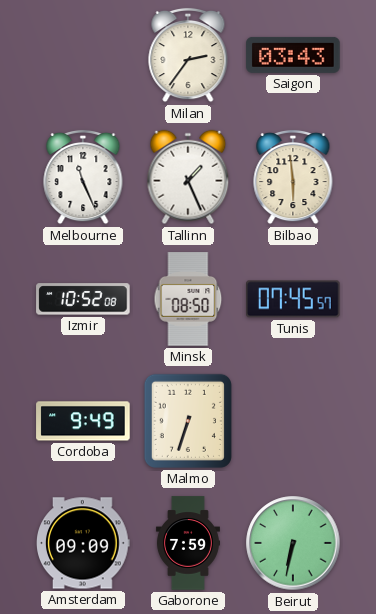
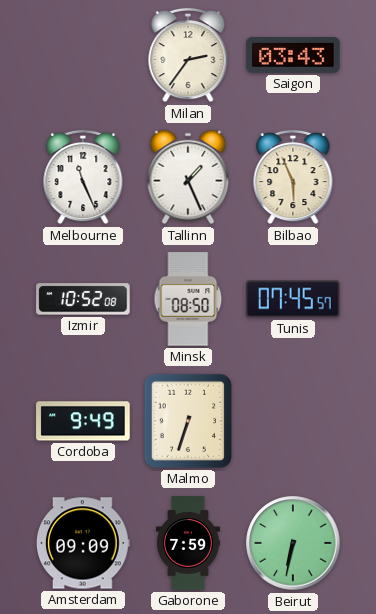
Bilbao: 5:59 -> 5:56 (293, 177)
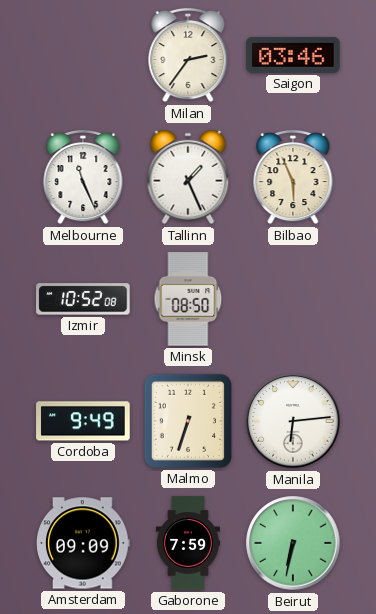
Saigon: 03:43 -> 03:46 (293, 55)
Tunis: 07:45 -> none (294, 299)
Manila: none -> 6:14 (293, 421)
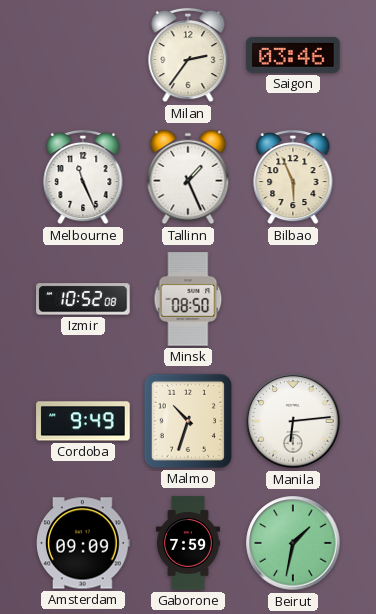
Malmo: 6:33 -> 10:33 (188, 421)
Beirut: 6:32 -> 1:32 (293, 543)
